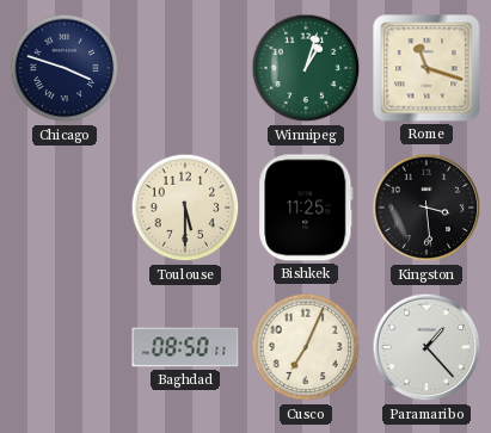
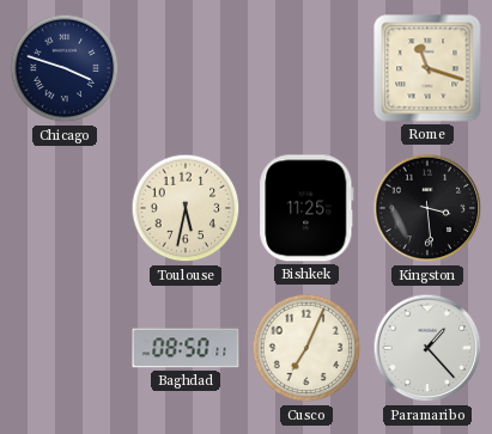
Winnipeg: 1:03 -> none (306, 68)
Toulouse: 5:30 -> 5:32 (186, 208)
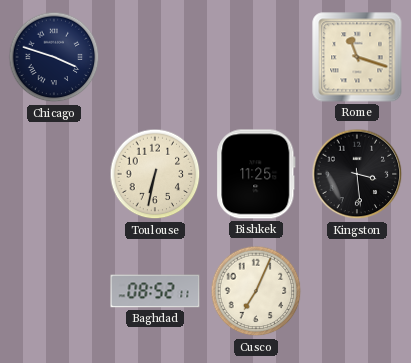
Toulouse: 5:32 -> 6:32 (155, 174)
Baghdad: 08:50 -> 08:52 (155, 291)
Paramaribo: 1:23 -> none (427, 348)
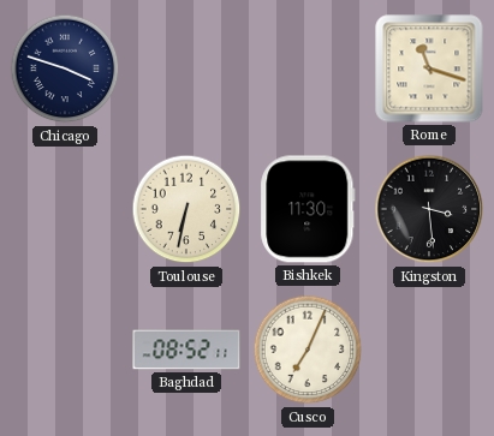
Bishkek: 11:25 -> 11:30 (308, 209)
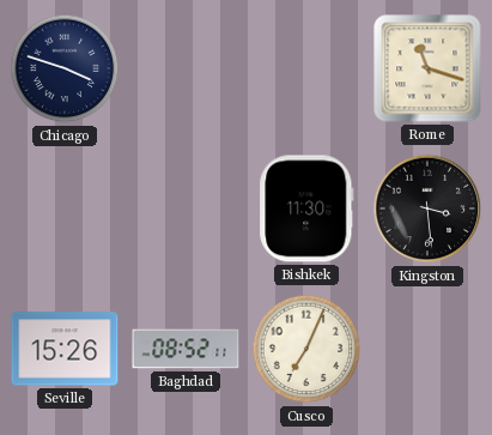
Toulouse: 6:32 -> none (186, 209)
Seville: none -> 15:26 (65, 349)
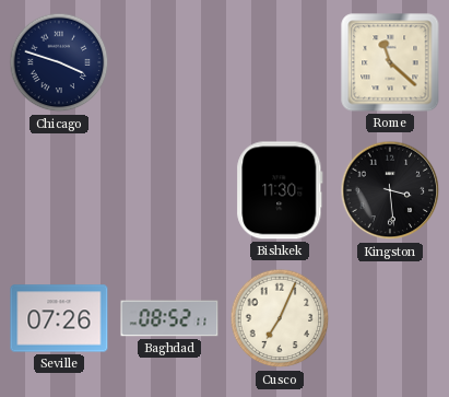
Rome: 11:18 -> 11:22 (390, 62)
Seville: 15:26 -> 07:26 (59, 318)
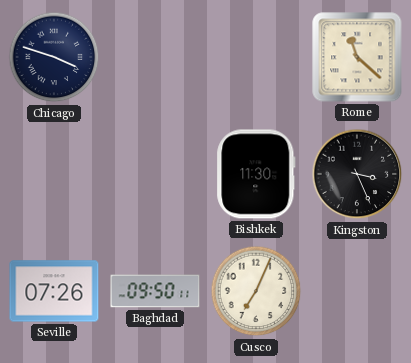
Kingston: 3:29 -> 3:26 (357, 174)
Baghdad: 08:52 -> 09:50 (155, 291)
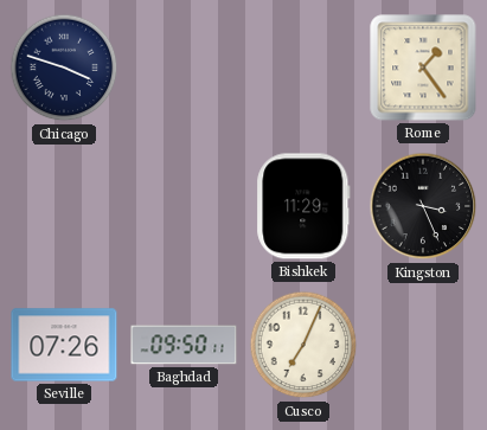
Rome: 11:22 -> 1:24 (423, 68)
Bishkek: 11:30 -> 11:29 (303, 206)
